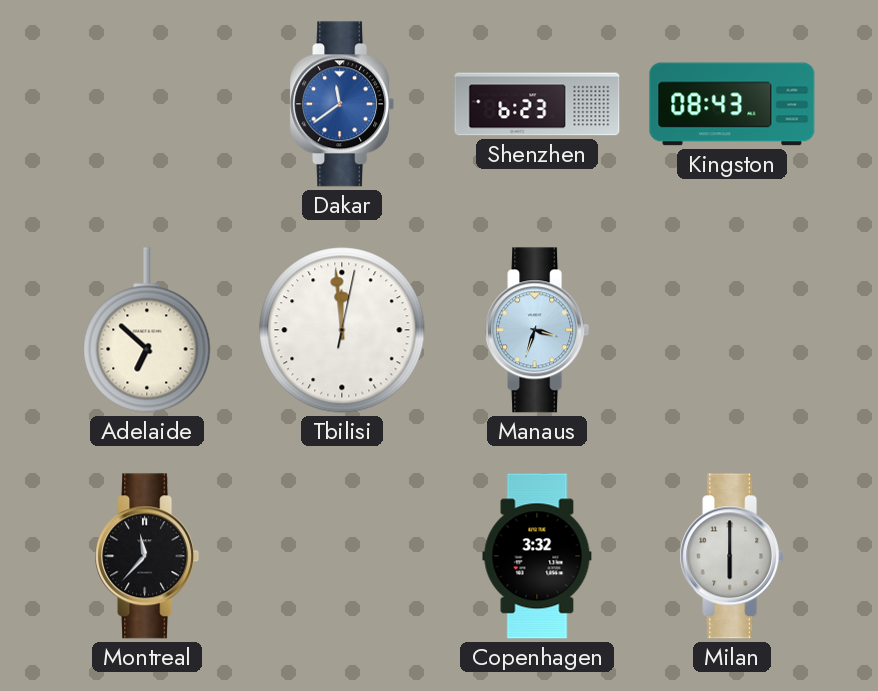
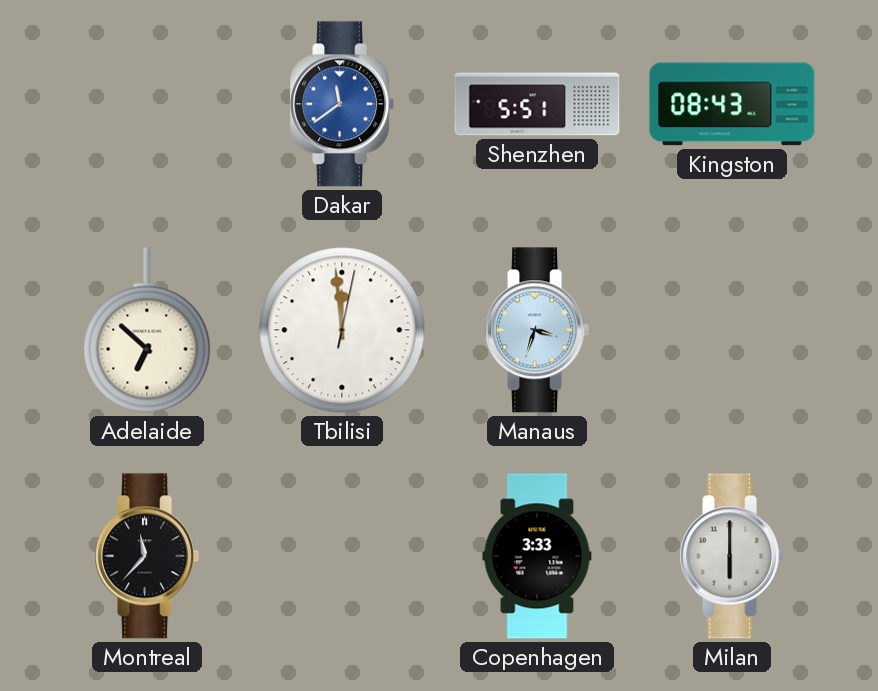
Shenzhen: 6:23 -> 5:51 (537, 104)
Copenhagen: 3:32 -> 3:33 (537, 556)
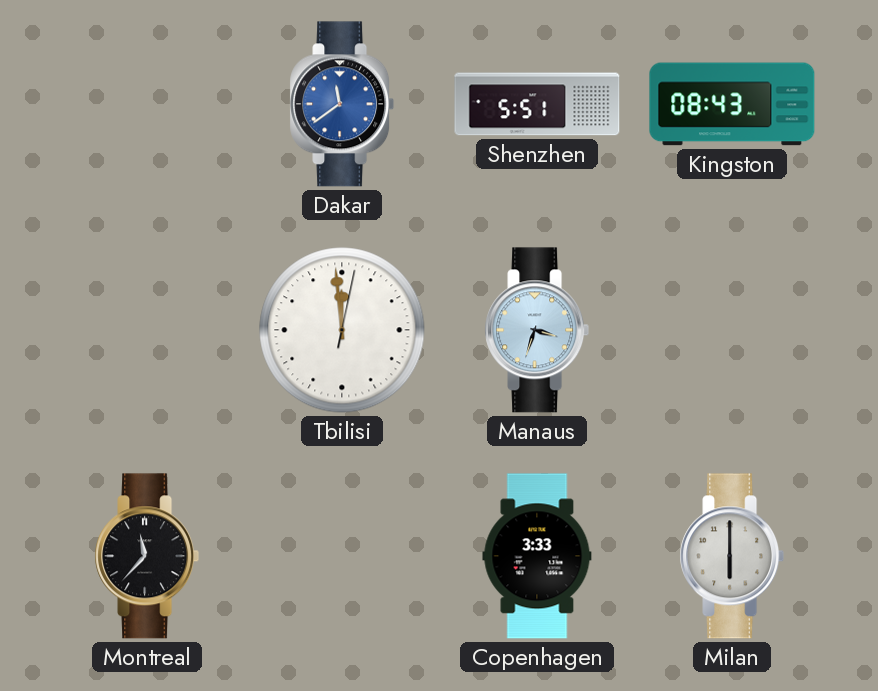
Adelaide: 6:52 -> none (147, 330)
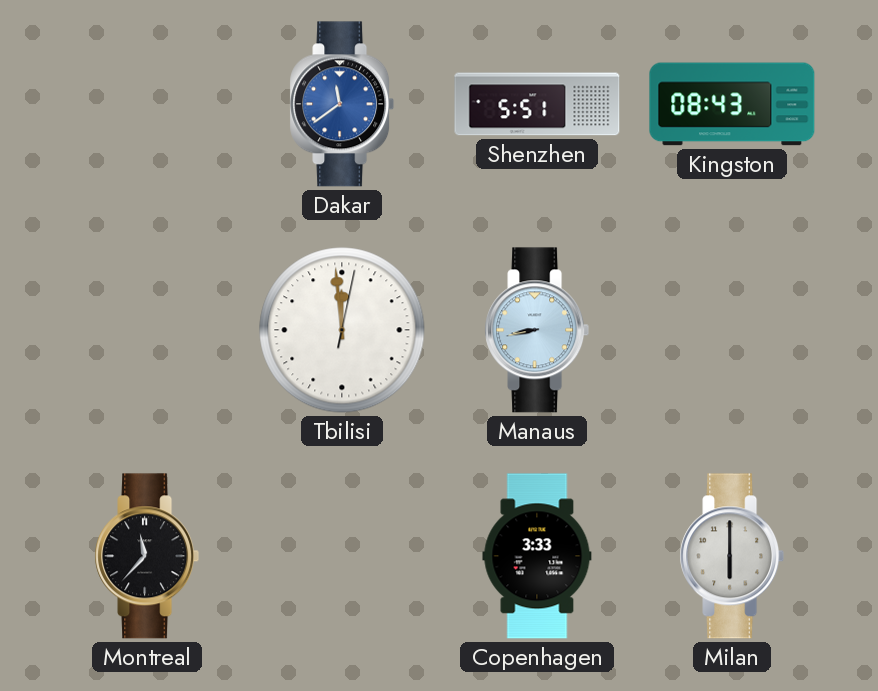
Manaus: 3:33 -> 8:43 (537, 330)
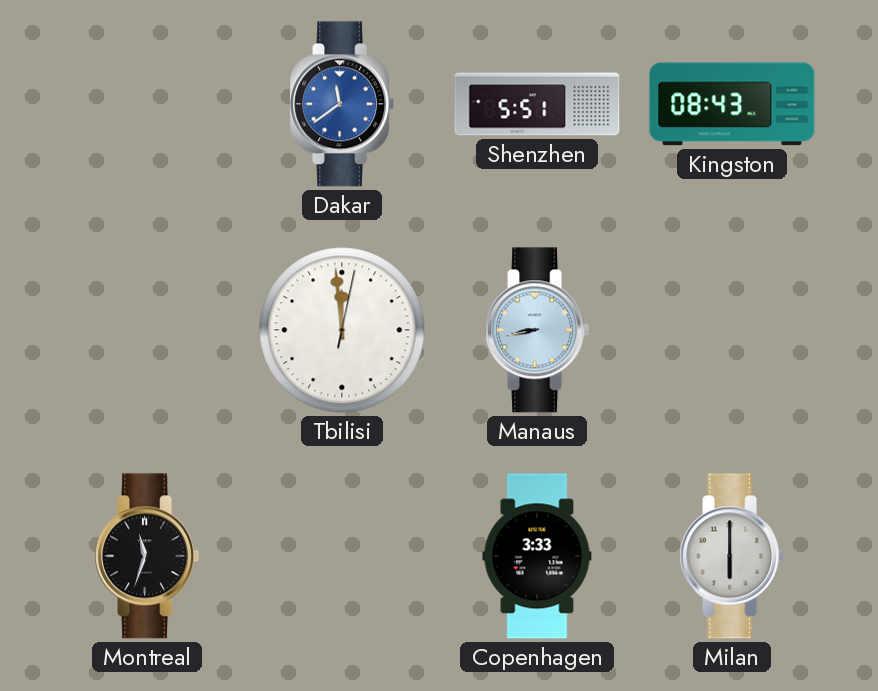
Montreal: 11:37 -> 11:33 (147, 556)
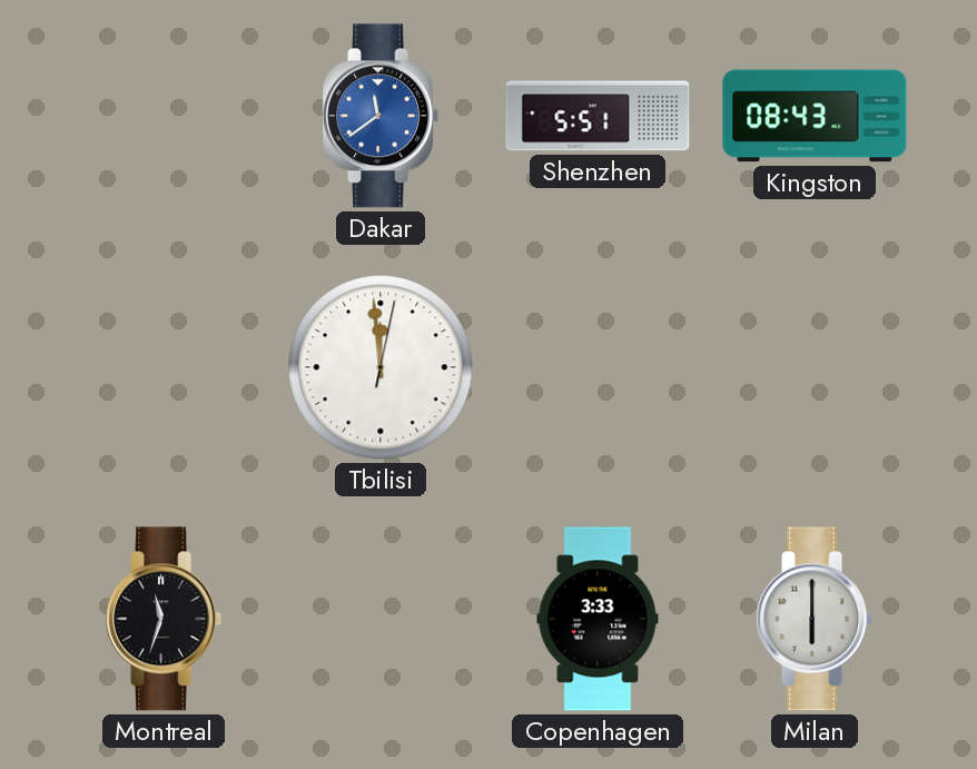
Manaus: 8:43 -> none (537, 330)
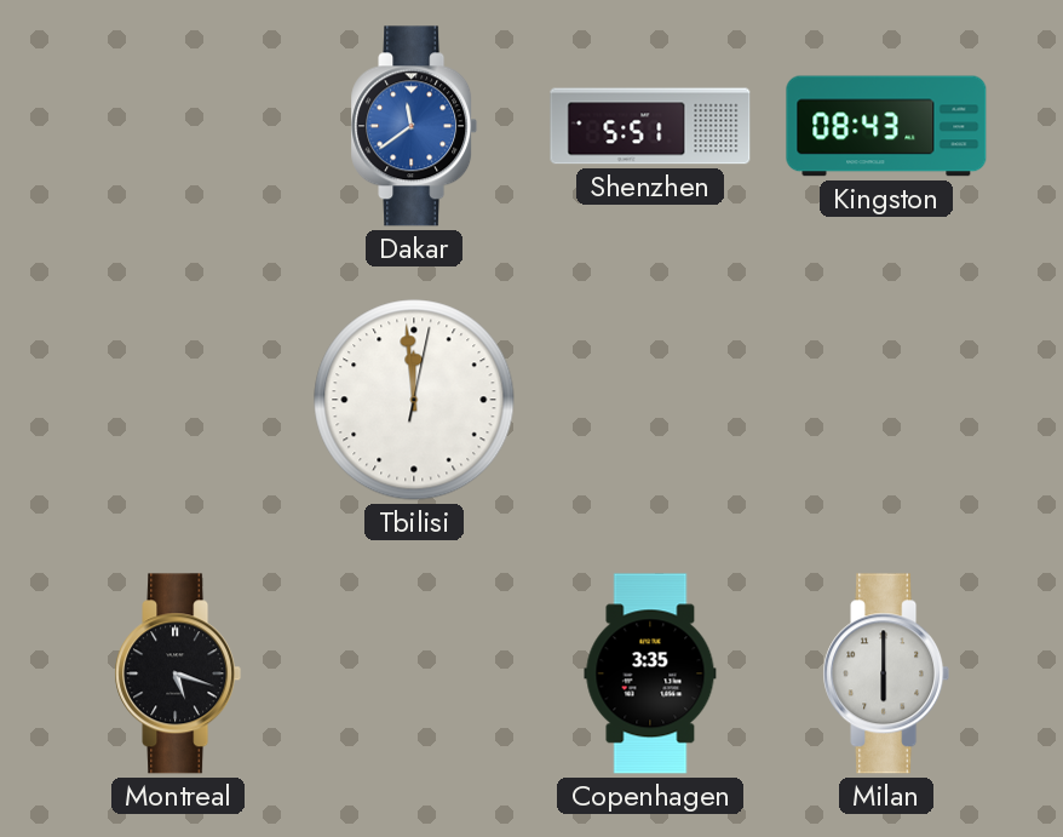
Montreal: 11:33 -> 5:18 (178, 673)
Copenhagen: 3:33 -> 3:35 (650, 673)
